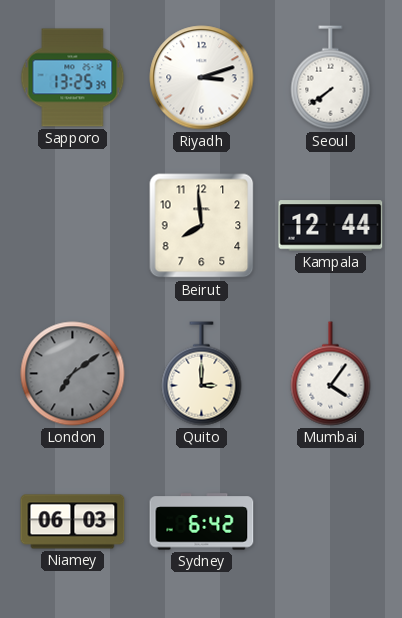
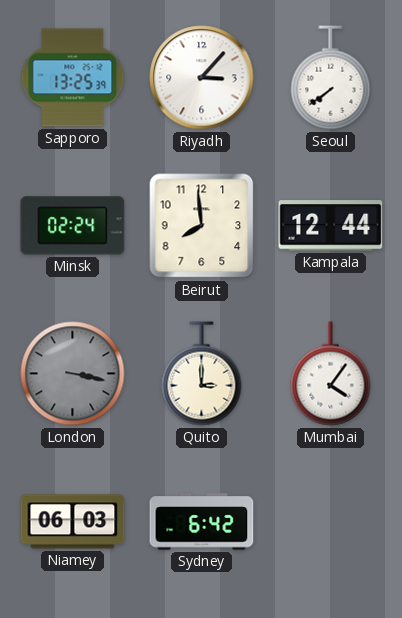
Riyadh: 3:12 -> 3:07 (202, 78)
Minsk: none -> 02:24 (73, 226)
London: 7:09 -> 3:17 (73, 374)
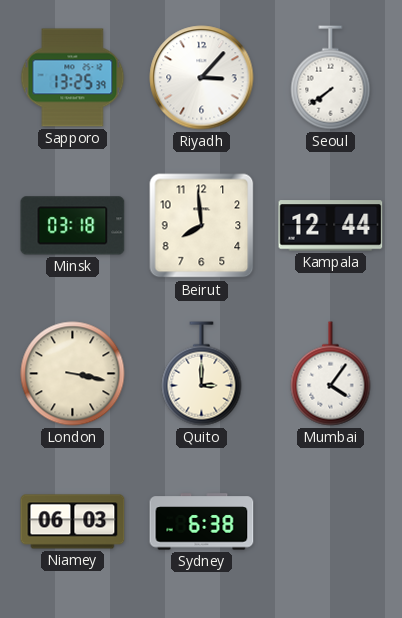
Minsk: 02:24 -> 03:18 (73, 226)
London dial: grey -> cream (73, 374)
Sydney: 6:42 -> 6:38 (202, 522)
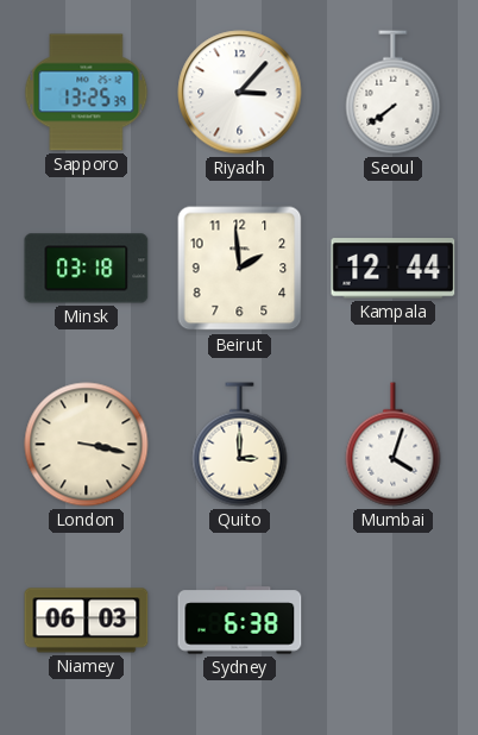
Beirut: 7:59 -> 1:59 (240, 269)
Mumbai: 4:06 -> 4:03 (394, 445)
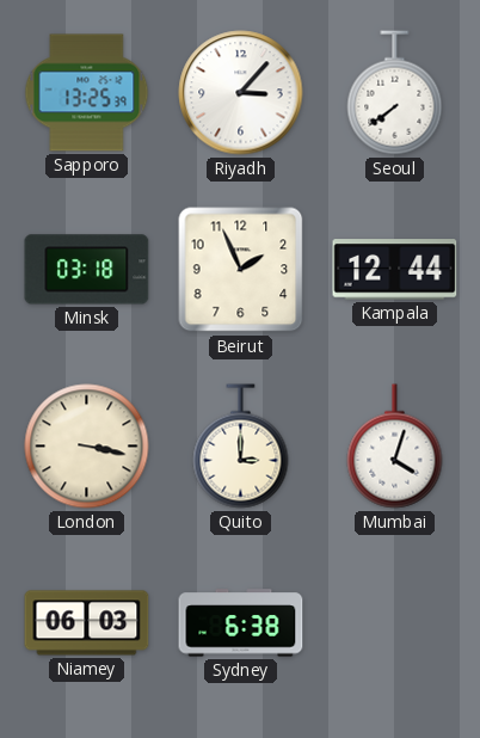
Beirut: 1:59 -> 1:56 (241, 270)
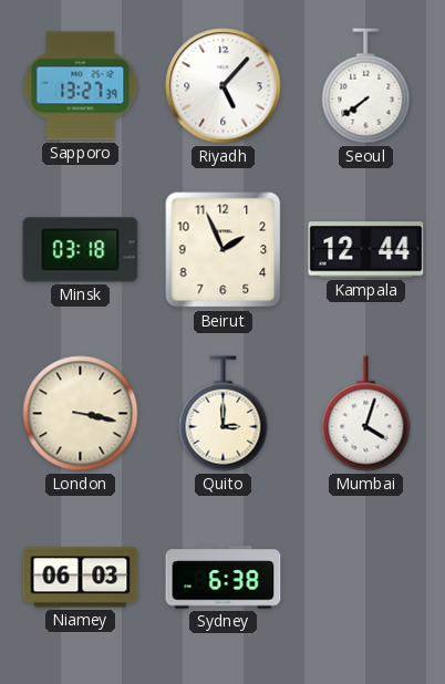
Sapporo: 13:25 -> 13:27 (81, 86)
Riyadh: 3:07 -> 5:07 (224, 86)
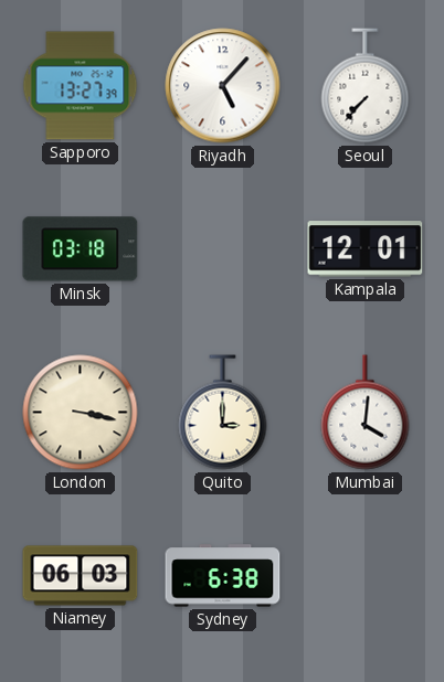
Seoul: 7:39 -> 7:37 (366, 86)
Beirut: 1:56 -> none (224, 250)
Kampala: 12:44 -> 12:01 (366, 249)
Mumbai: 4:03 -> 4:01 (366, 413)
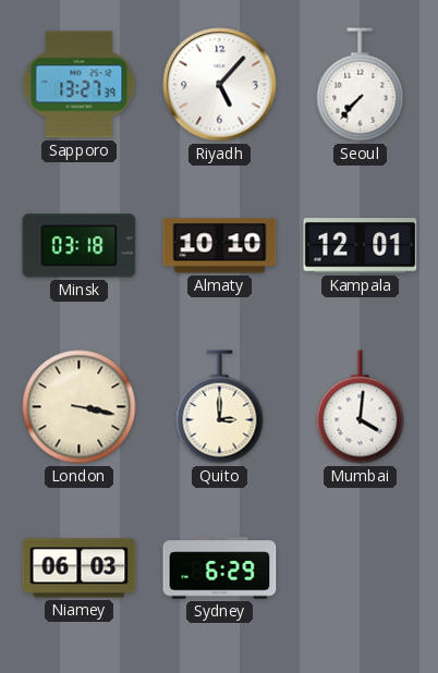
Almaty: none -> 10:10 (220, 246)
Sydney: 6:38 -> 6:29 (220, 568)
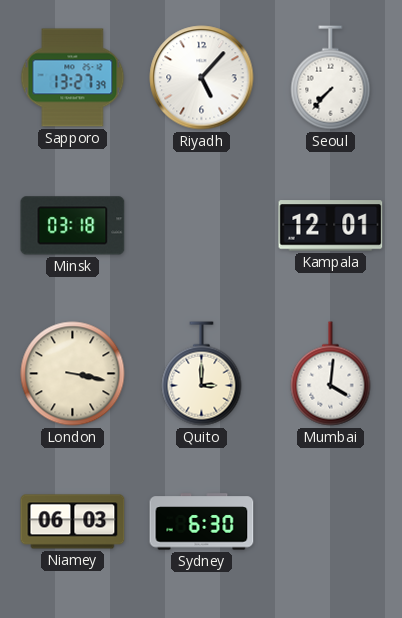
Almaty: 10:10 -> none (220, 246)
Sydney: 6:29 -> 6:30 (202, 522)
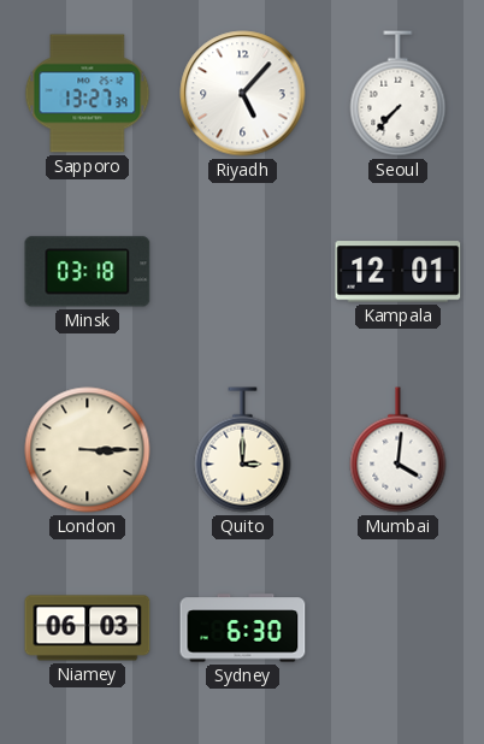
London: 3:17 -> 3:15 (88, 450)
